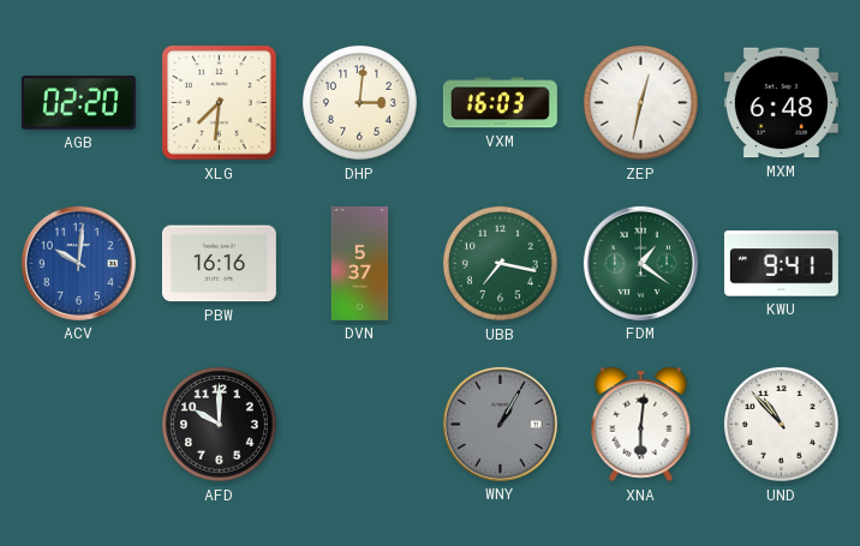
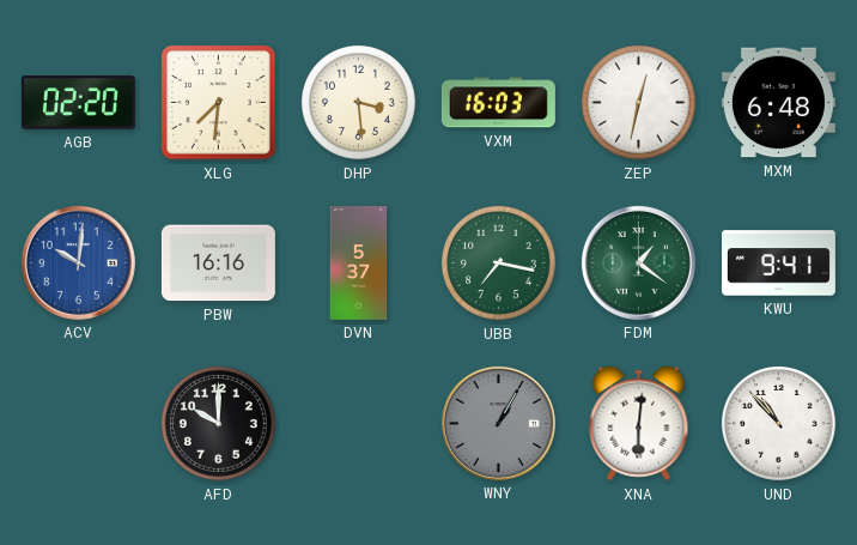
DHP: 3:01 -> 3:29 (358, 102)
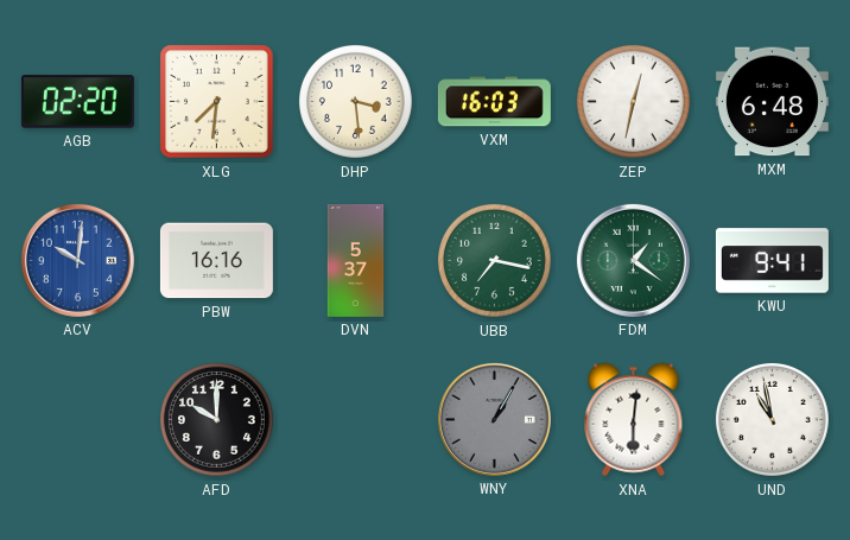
UND: 10:53 -> 10:58 (772, 419)
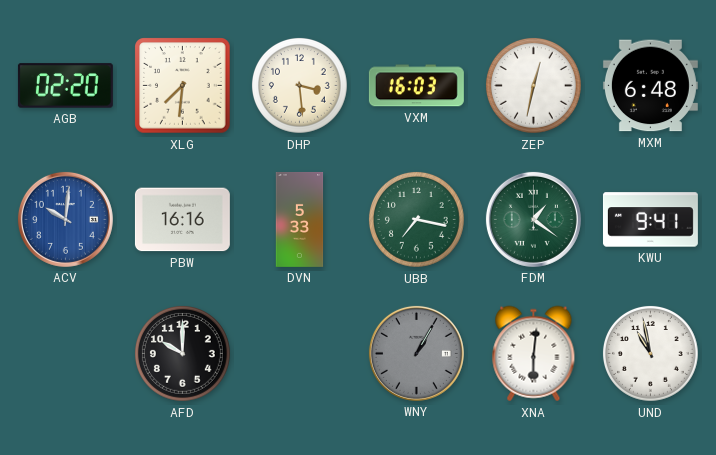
DVN: 5:37 -> 5:33 (300, 219)
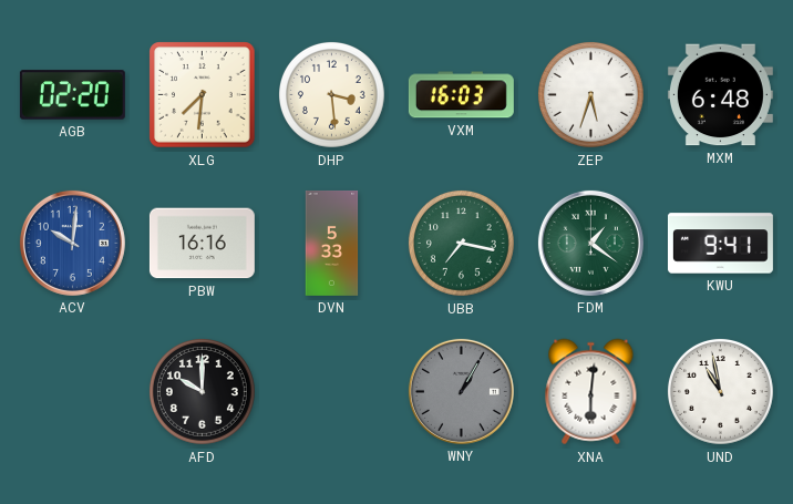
ZEP: 12:32 -> 5:33 (590, 94)
